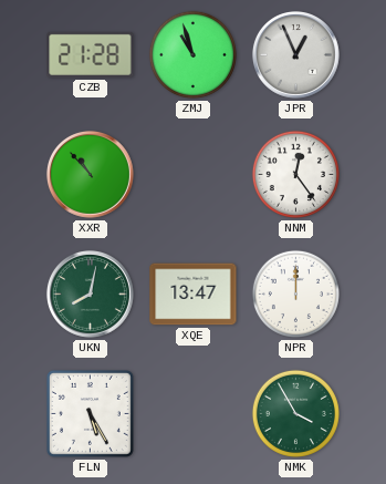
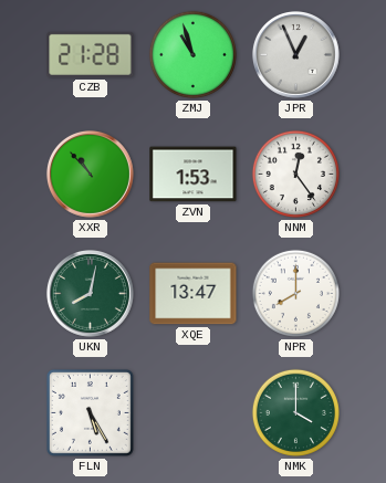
ZVN: none -> 1:53 (194, 175)
NPR: 12:00 -> 8:00 (295, 293)
NMK: 3:55 -> 4:00 (295, 412)
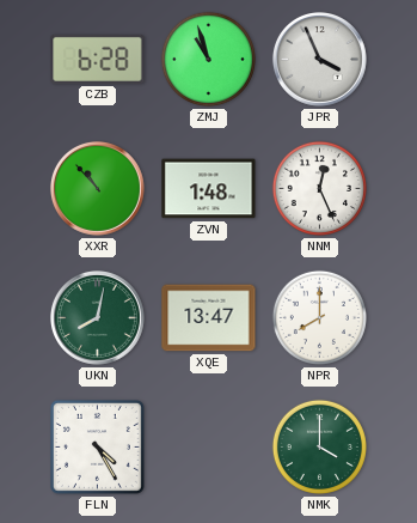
CZB: 21:28 -> 6:28 (98, 59)
JPR: 12:56 -> 3:56 (320, 60)
ZVN: 1:53 -> 1:48 (209, 189)
NNM: 12:24 -> 12:26 (319, 188)
FLN: 5:25 -> 4:25 (97, 446)
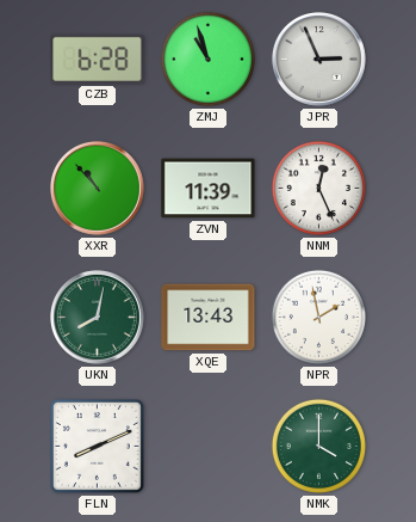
JPR: 3:56 -> 2:56 (319, 60)
ZVN: 1:48 -> 11:39 (209, 189)
XQE: 13:47 -> 13:43 (209, 318)
NPR: 8:00 -> 1:58 (318, 317)
FLN: 4:25 -> 8:11 (97, 446)
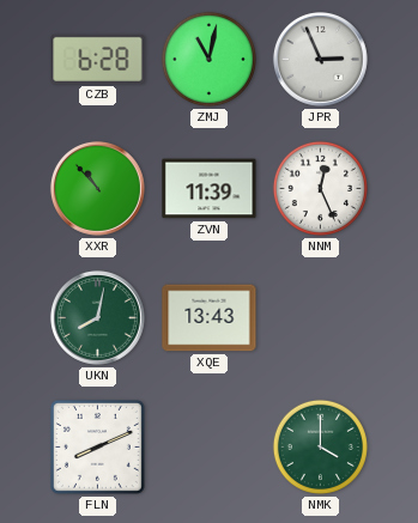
ZMJ: 10:57 -> 11:02 (208, 59)
NPR: 1:58 -> none (318, 317)
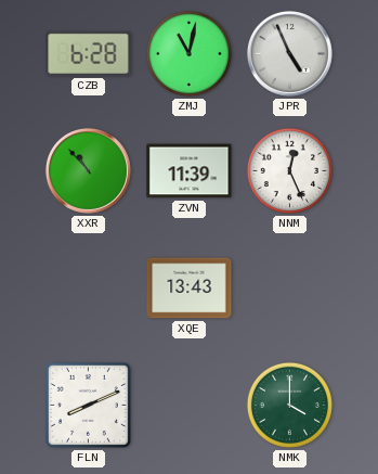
JPR: 2:56 -> 4:56 (290, 54)
UKN: 8:02 -> none (98, 318)
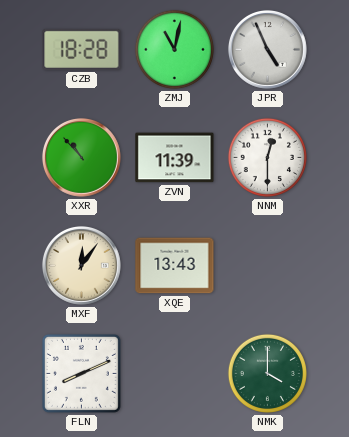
CZB: 6:28 -> 18:28 (82, 49)
NNM: 12:26 -> 12:30 (267, 157)
MXF: none -> 12:06 (82, 266)
